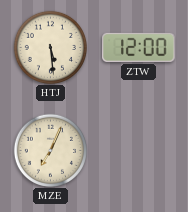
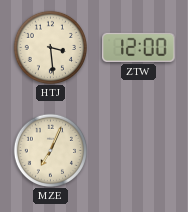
HTJ: 5:29 -> 3:29 (50, 47)
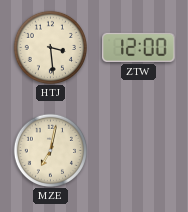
MZE: 7:04 -> 7:02 (50, 150)
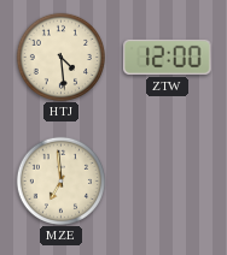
HTJ: 3:29 -> 4:29 (60, 57)
MZE: 7:02 -> 6:59 (60, 180)
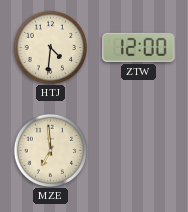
HTJ: 4:29 -> 4:31 (50, 47)
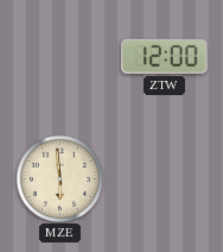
HTJ: 4:31 -> none (50, 47)
MZE: 6:59 -> 5:59 (59, 178)
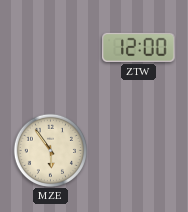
MZE: 5:59 -> 5:54 (50, 150)
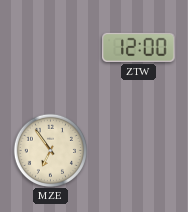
MZE: 5:54 -> 6:54 (50, 150)
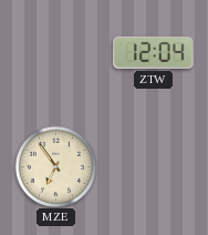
ZTW: 12:00 -> 12:04 (154, 52)
